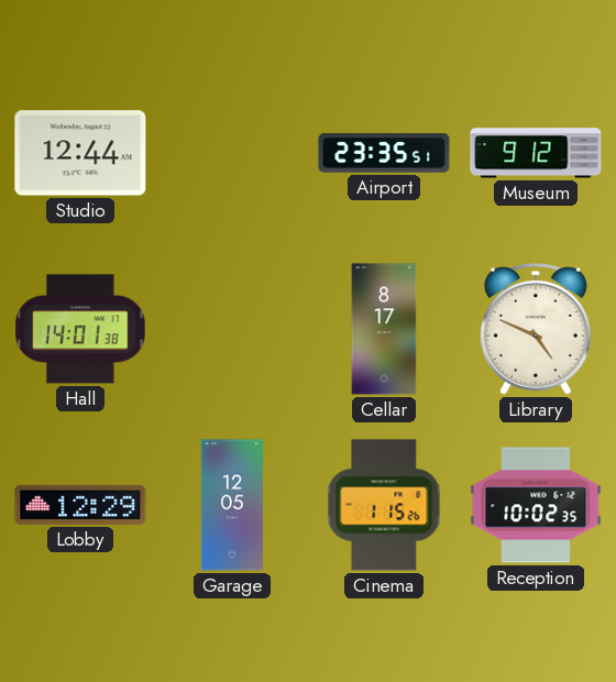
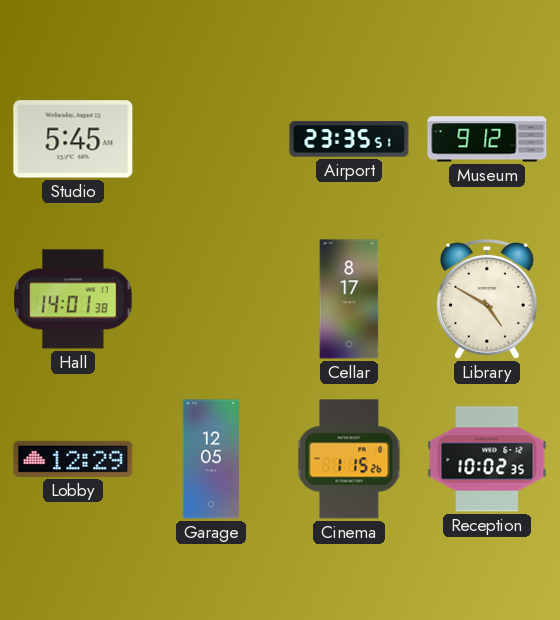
Studio: 12:44 -> 5:45 (73, 139)
Library: 4:49 -> 4:50 (488, 299)
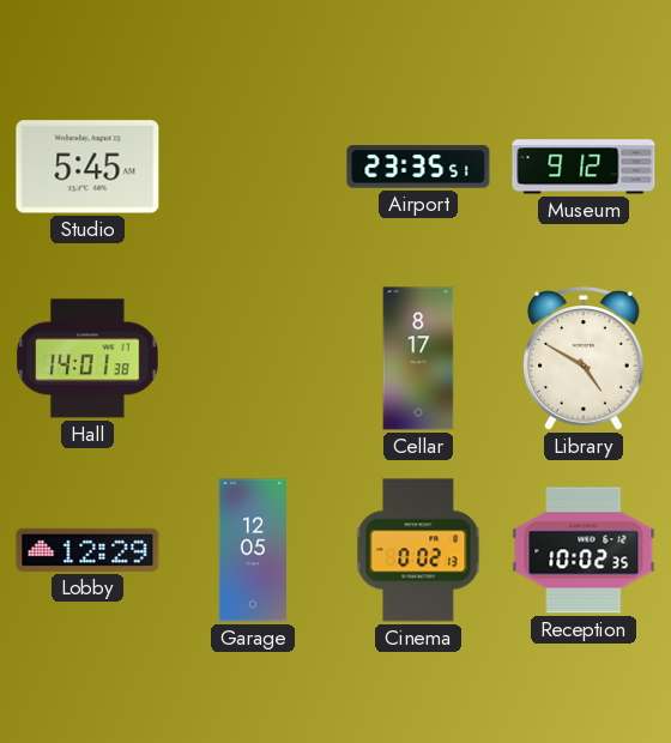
Cinema: 1:15 -> 0:02 (418, 550)
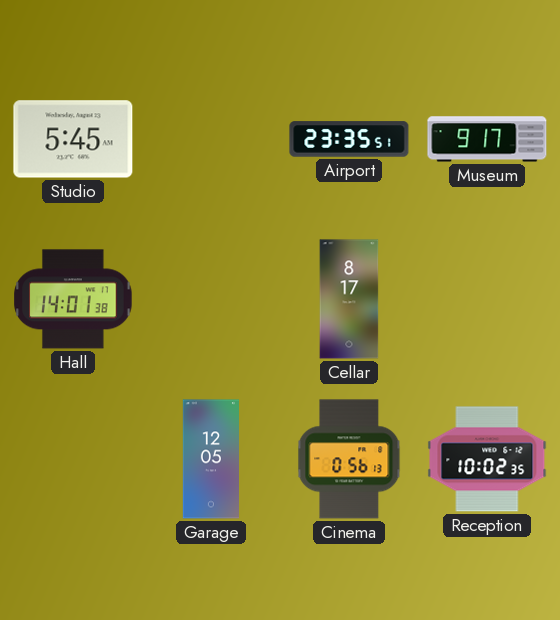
Museum: 9:12 -> 9:17 (487, 139)
Library: 4:50 -> none (585, 358)
Lobby: 12:29 -> none (87, 550)
Cinema: 0:02 -> 0:56 (349, 459)
